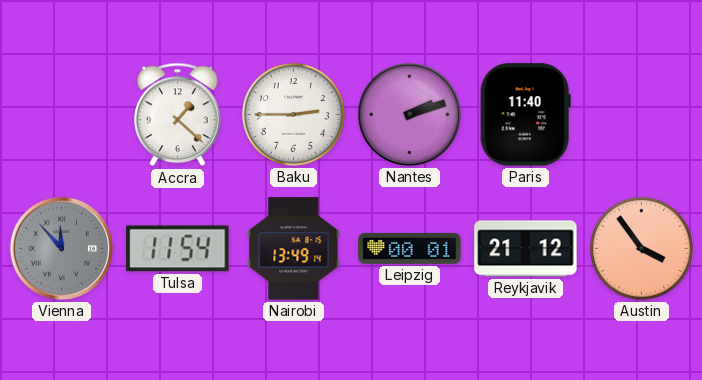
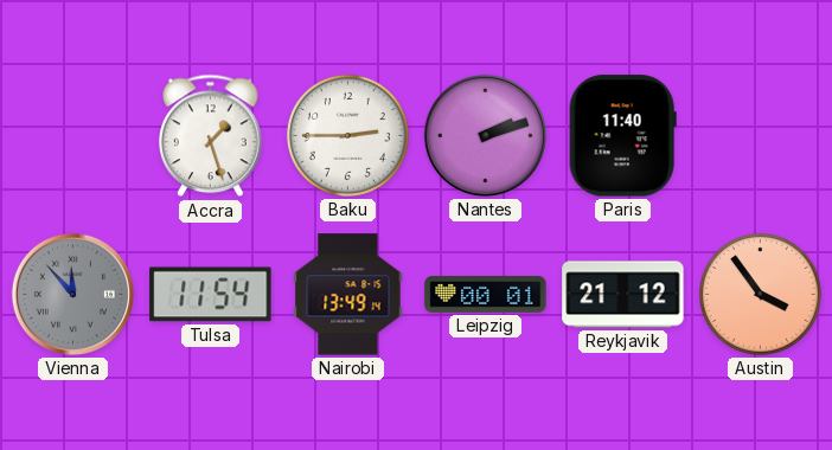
Accra: 1:22 -> 1:27 (211, 136)
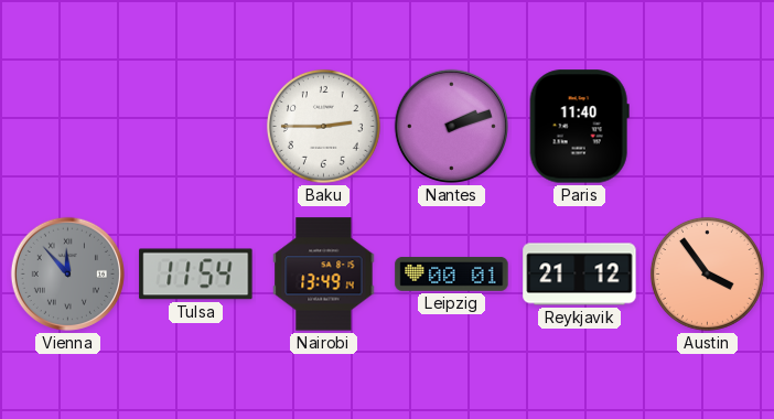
Accra: 1:27 -> none (211, 136)
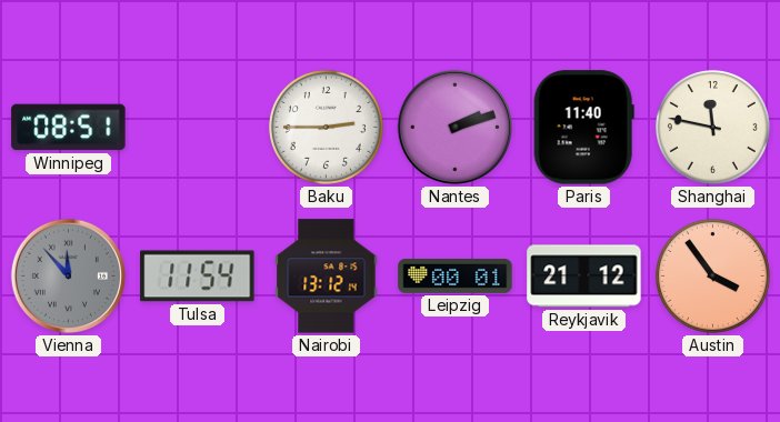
Winnipeg: none -> 08:51 (69, 128)
Shanghai: none -> 11:47 (712, 127)
Nairobi: 13:49 -> 13:12 (327, 277)
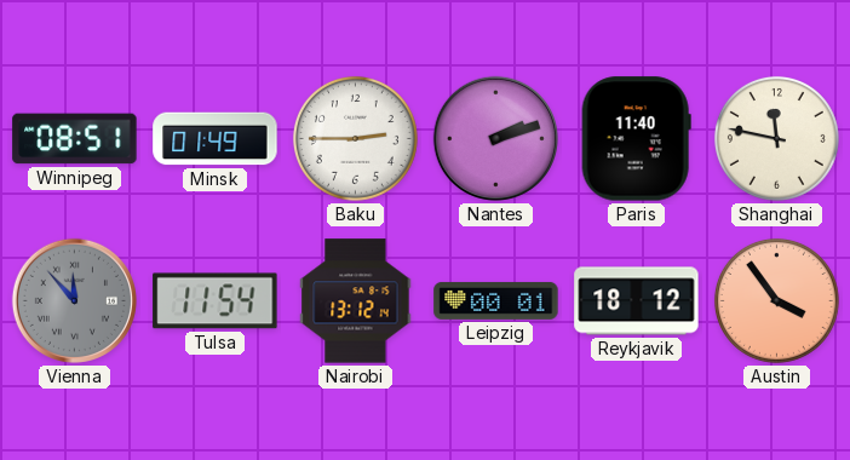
Minsk: none -> 01:49 (216, 139)
Reykjavik: 21:12 -> 18:12 (637, 301)
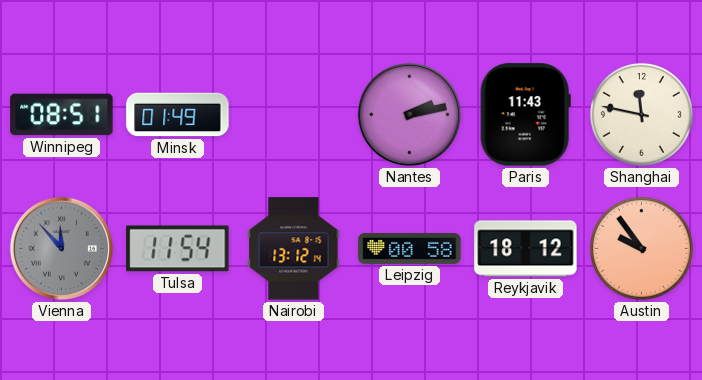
Baku: 2:45 -> none (355, 138)
Nantes: 2:12 -> 2:13 (409, 114)
Paris: 11:40 -> 11:43 (525, 115)
Leipzig: 00:01 -> 00:58 (410, 248)
Austin: 3:54 -> 9:54 (641, 248)
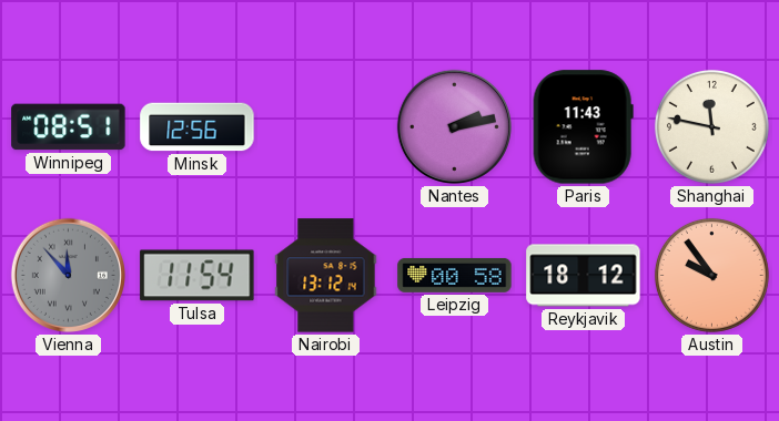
Minsk: 01:49 -> 12:56 (198, 127)
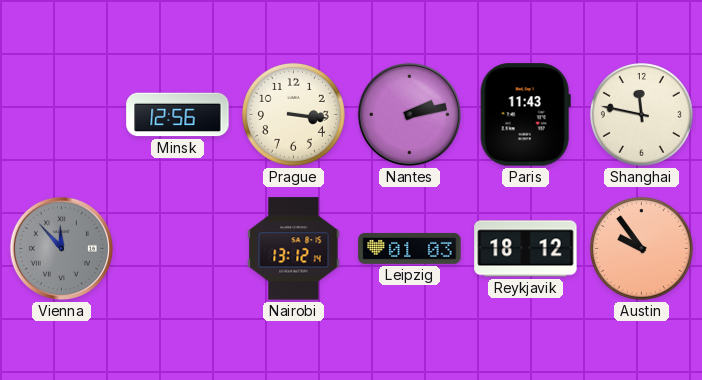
Winnipeg: 08:51 -> none (69, 127)
Prague: none -> 3:16 (293, 114)
Tulsa: 11:54 -> none (198, 276)
Leipzig: 00:58 -> 01:03 (410, 248)
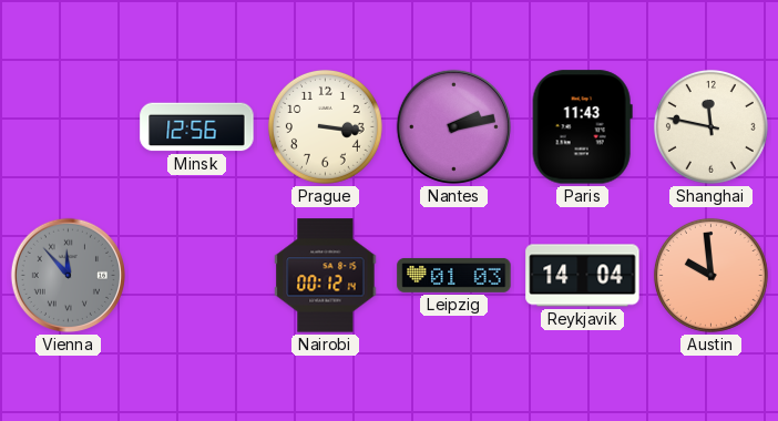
Nairobi: 13:12 -> 00:12 (326, 276)
Reykjavik: 18:12 -> 14:04 (583, 276)
Austin: 9:54 -> 9:59 (710, 275)
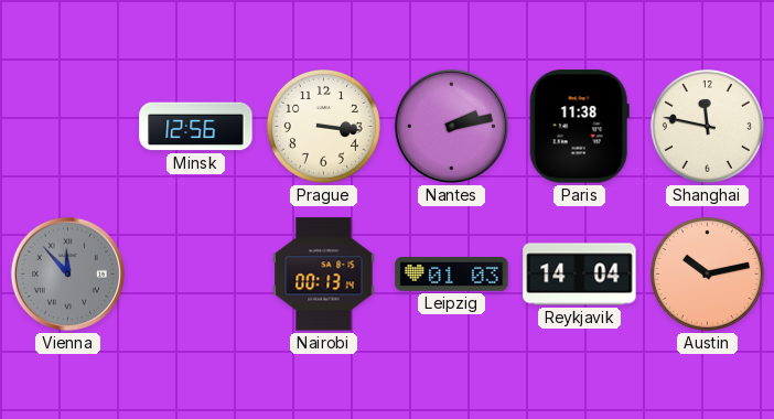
Paris: 11:43 -> 11:38 (579, 127)
Nairobi: 00:12 -> 00:13 (324, 275)
Austin: 9:59 -> 10:13 (707, 273)
